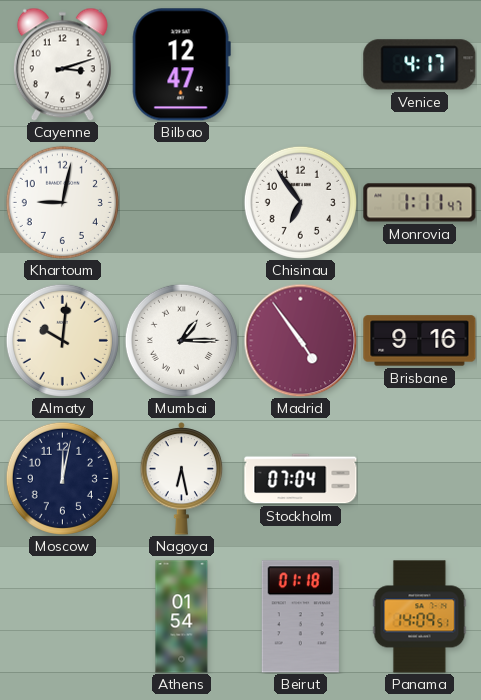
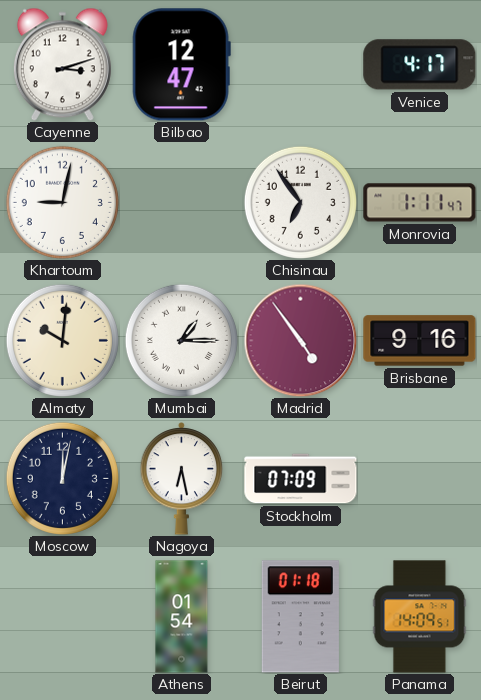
Stockholm: 07:04 -> 07:09 (301, 479)
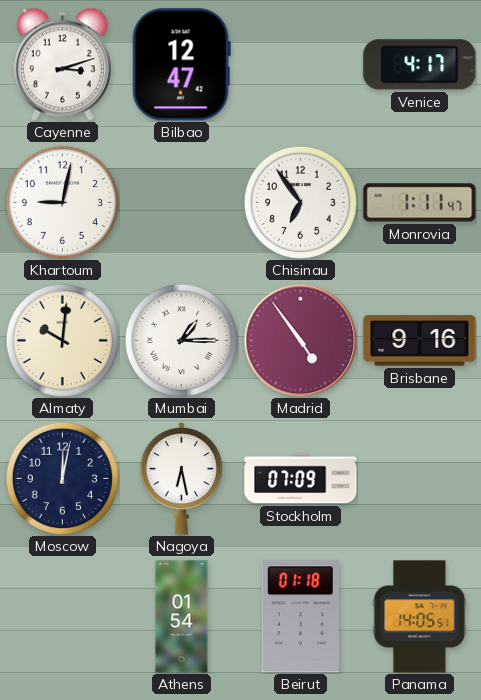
Panama: 14:09 -> 14:05 (420, 617)
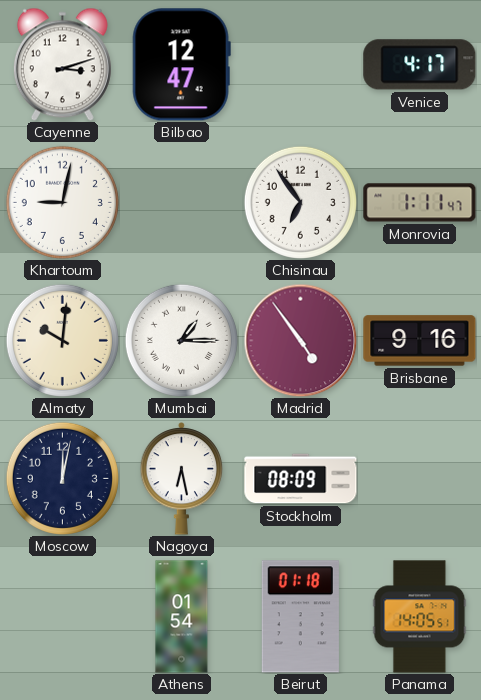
Stockholm: 07:09 -> 08:09 (301, 479)
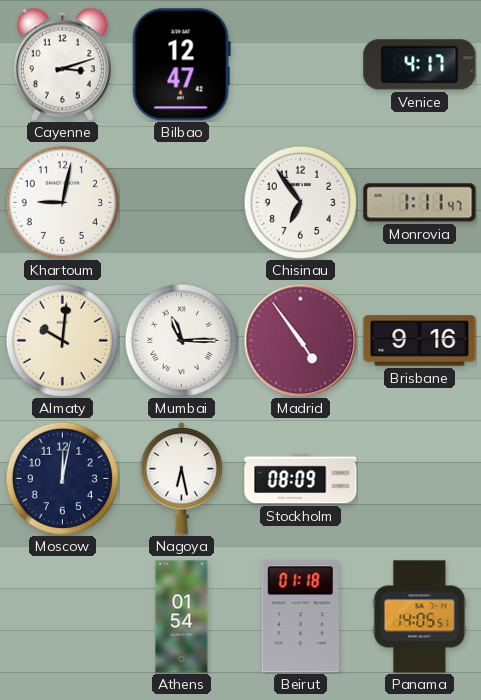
Mumbai: 1:15 -> 11:15 (181, 340)
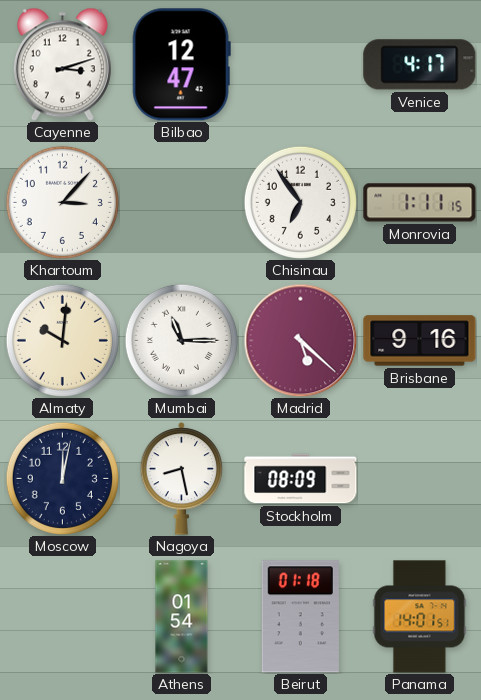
Khartoum: 9:02 -> 3:07 (62, 202)
Monrovia: 1:11:47 -> 1:11:15 (420, 203)
Madrid: 4:54 -> 5:22 (300, 340)
Nagoya: 6:28 -> 8:28 (182, 479)
Panama: 14:05 -> 14:01 (420, 617)
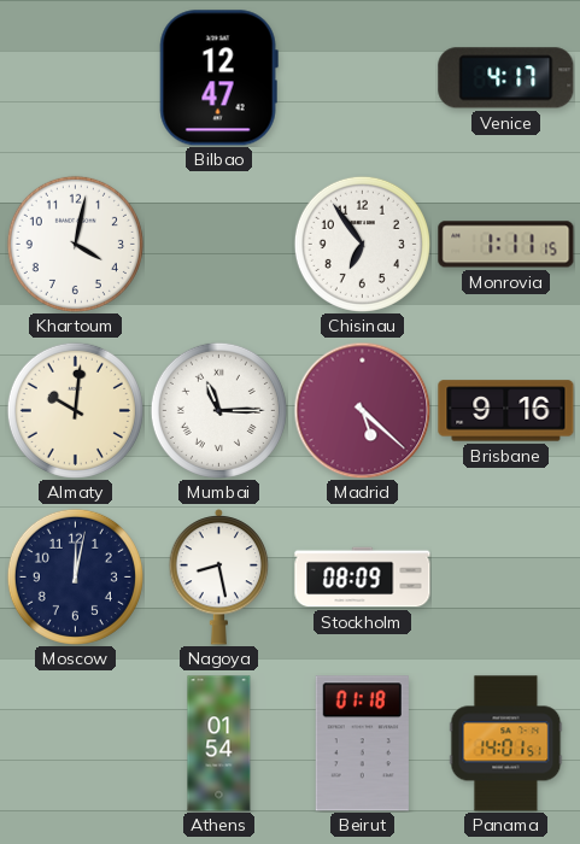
Cayenne: 3:12 -> none (62, 64)
Khartoum: 3:07 -> 4:02 (75, 244)
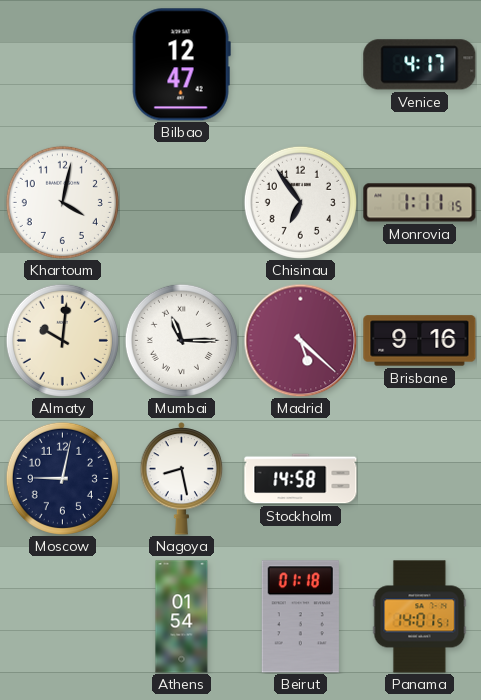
Moscow: 12:02 -> 9:02 (62, 478)
Stockholm: 08:09 -> 14:58 (301, 479)
